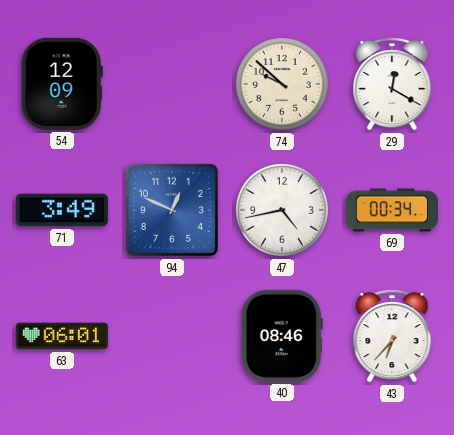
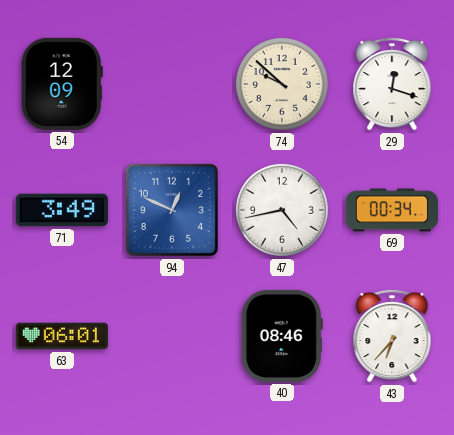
29: 12:20 -> 12:18 (392, 84)
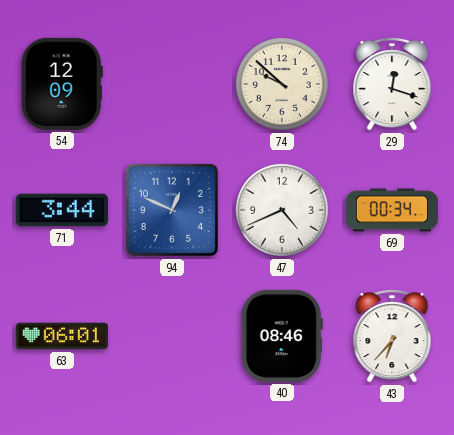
71: 3:49 -> 3:44 (62, 210)
47: 4:43 -> 4:41 (282, 210)
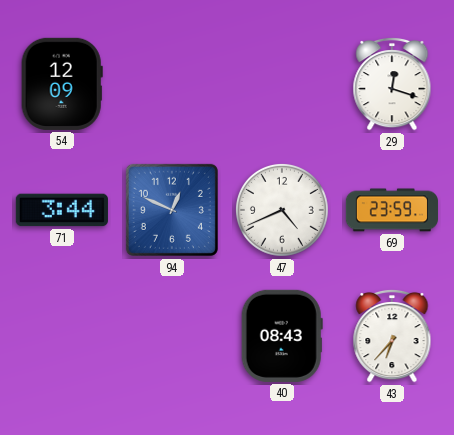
74: 9:52 -> none (282, 84)
69: 00:34 -> 23:59 (392, 210)
63: 06:01 -> none (62, 336)
40: 08:46 -> 08:43 (282, 336)
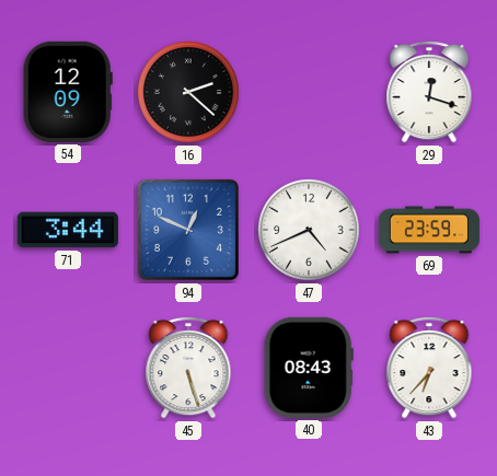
16: none -> 2:22 (188, 92)
45: none -> 5:27 (188, 368)
